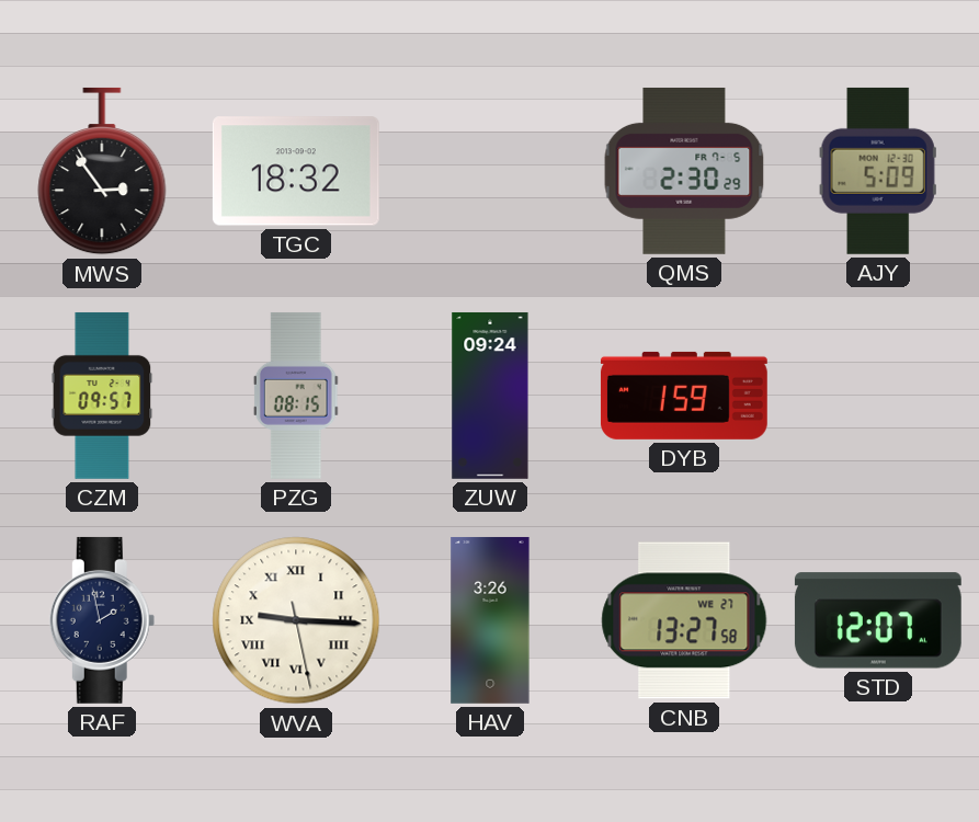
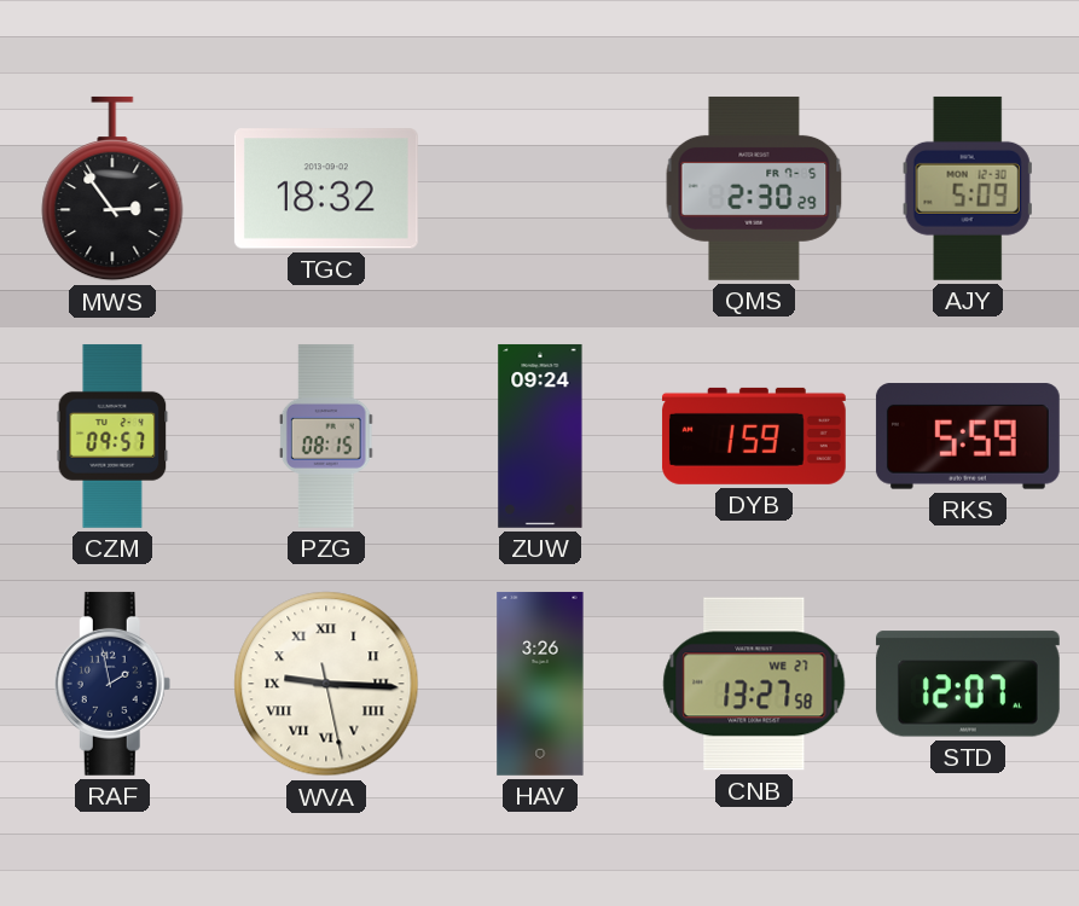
RKS: none -> 5:59 (968, 436)
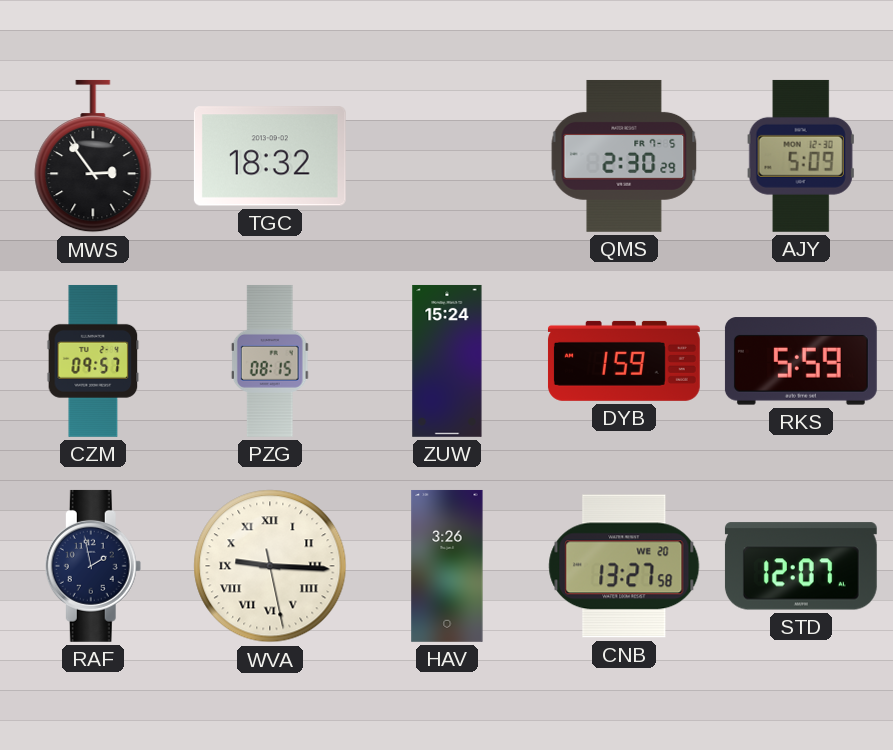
ZUW: 09:24 -> 15:24 (447, 361)
CNB date: WE 27 -> WE 20 (624, 566)
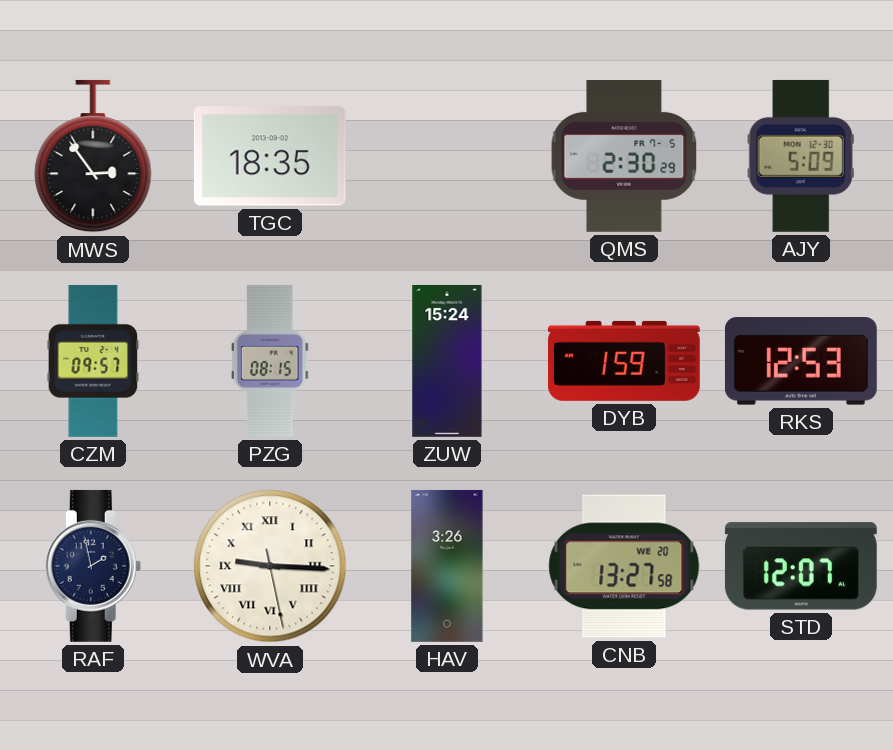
TGC: 18:32 -> 18:35 (270, 156)
RKS: 5:59 -> 12:53 (801, 361)
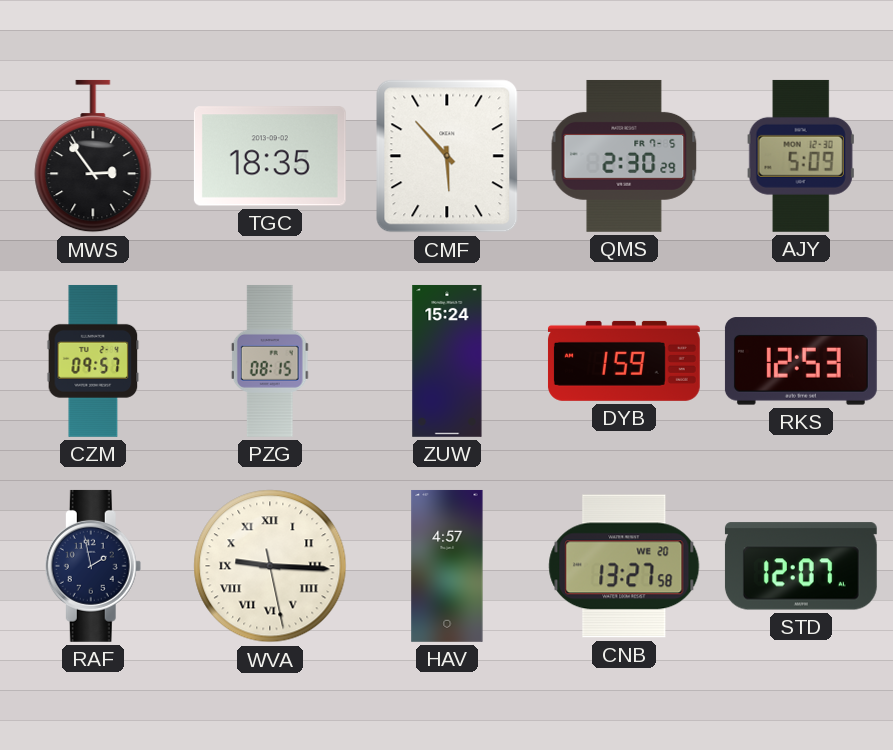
CMF: none -> 5:53 (447, 156)
HAV: 3:26 -> 4:57 (447, 566)
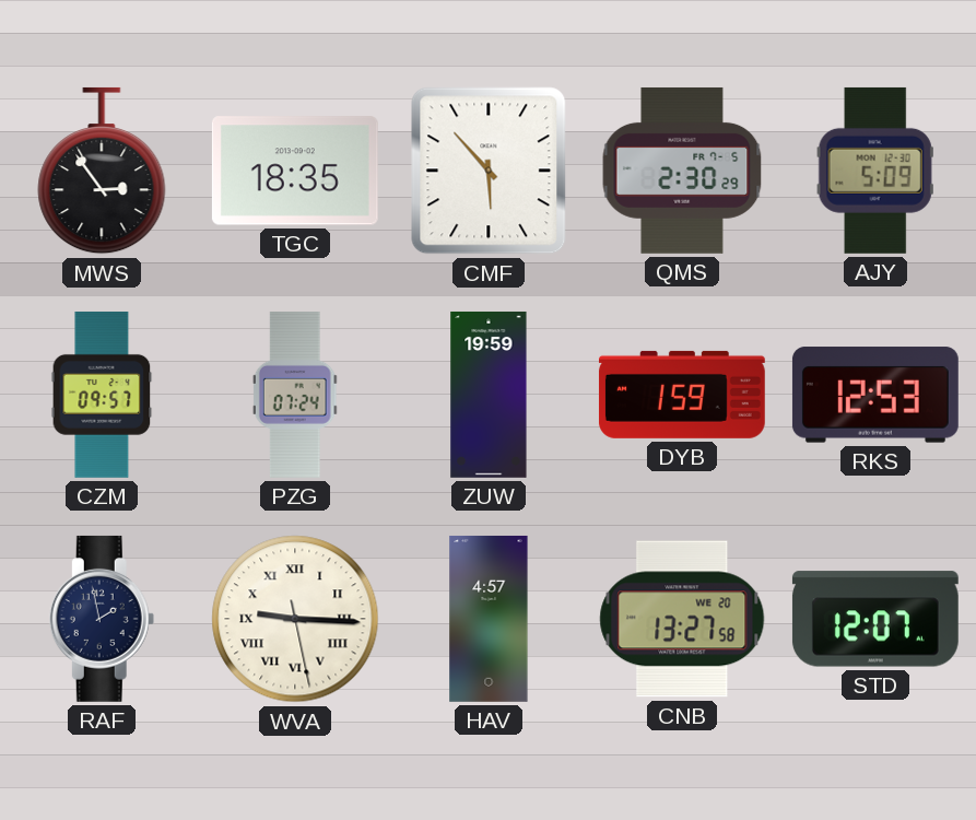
PZG: 08:15 -> 07:24 (295, 395)
ZUW: 15:24 -> 19:59 (489, 395)
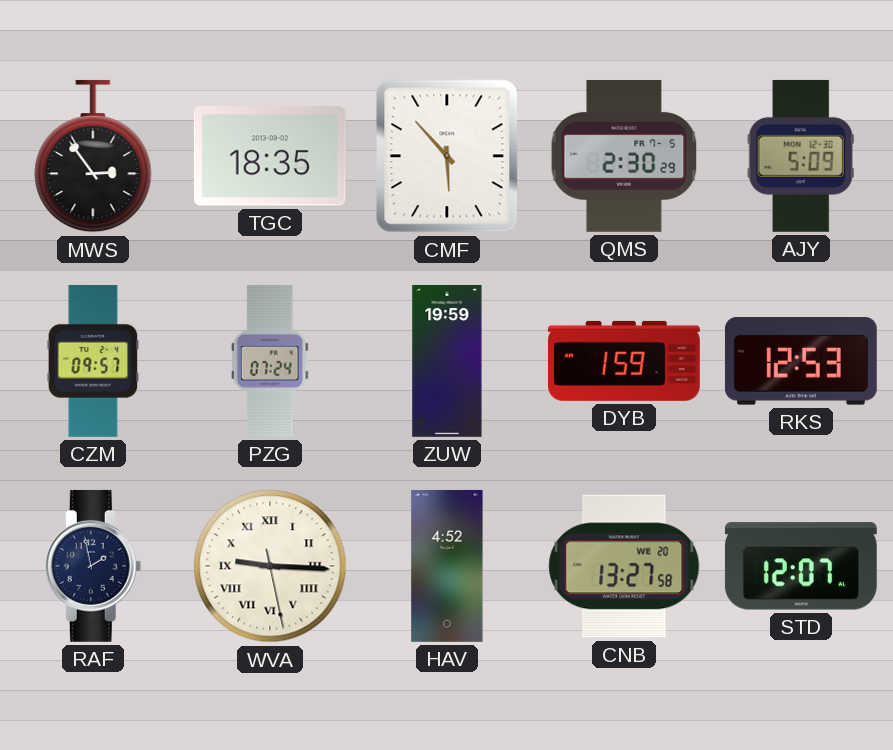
HAV: 4:57 -> 4:52 (447, 566)
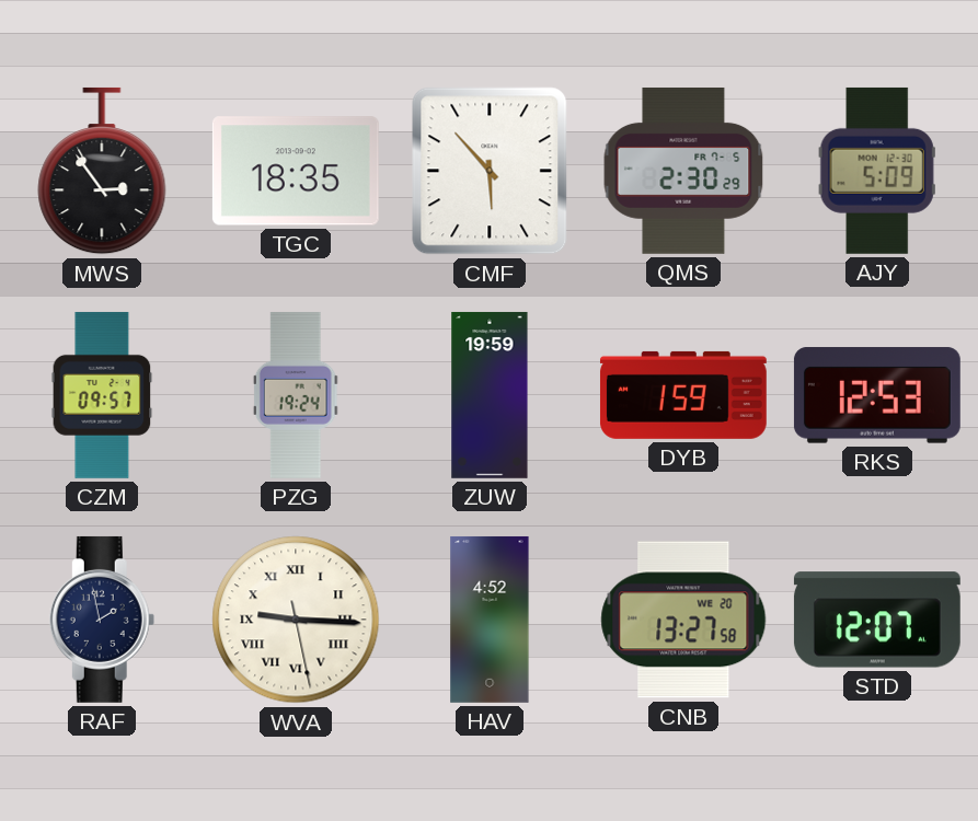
PZG: 07:24 -> 19:24 (296, 395)
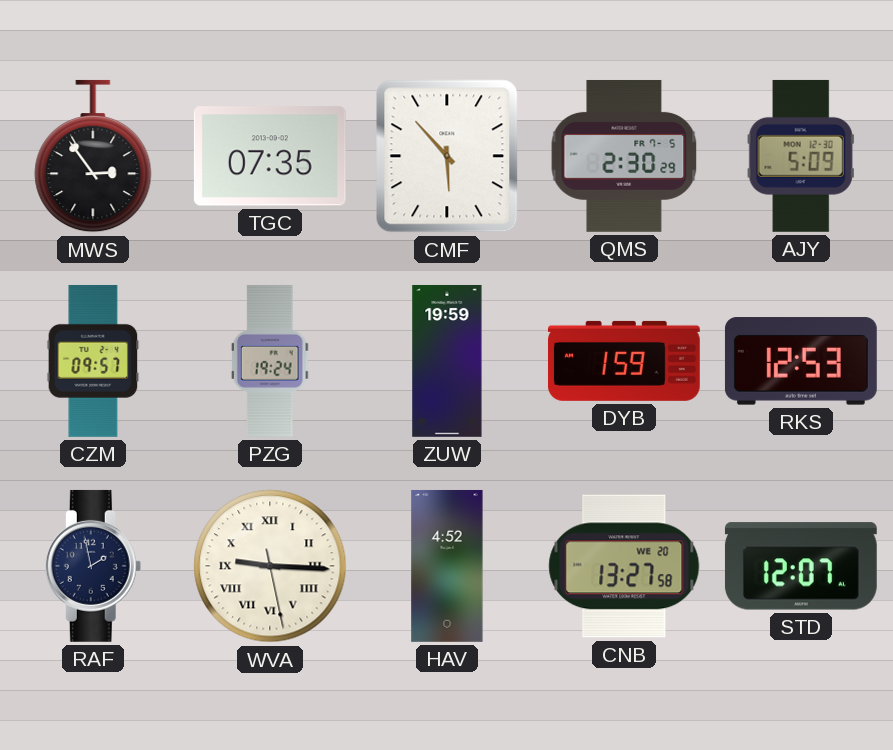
TGC: 18:35 -> 07:35 (270, 156)
